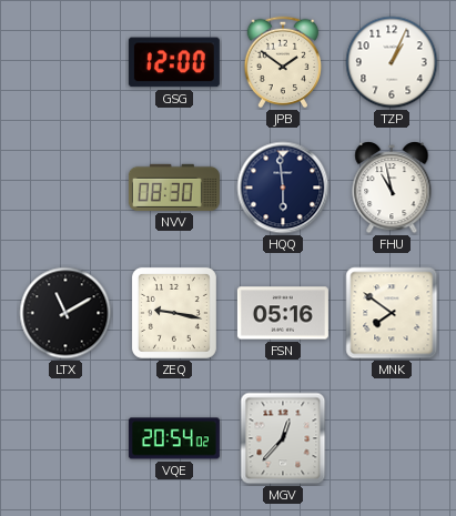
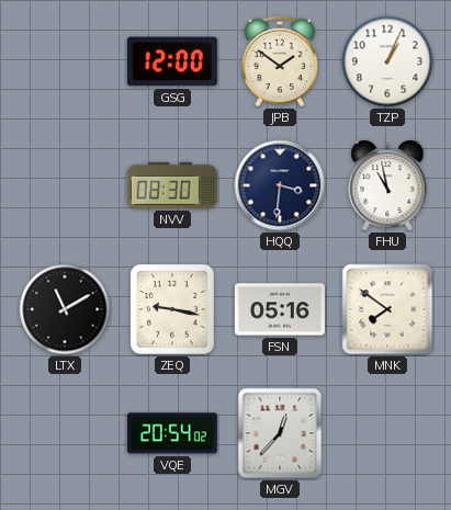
HQQ: 5:59 -> 3:31 (280, 185)
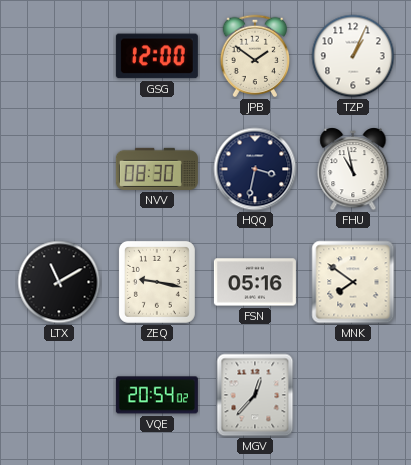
HQQ: 3:31 -> 3:32 (255, 169)
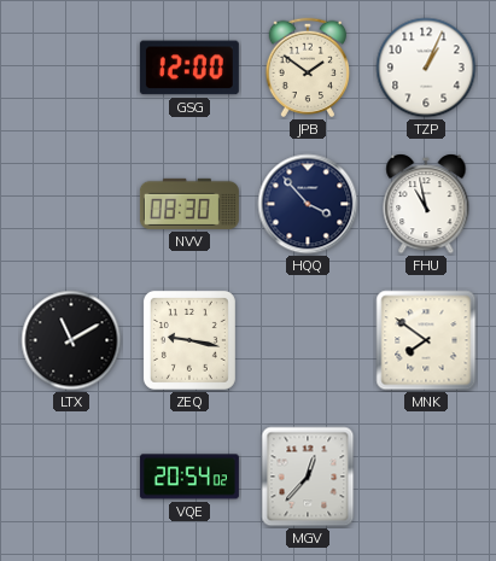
HQQ: 3:32 -> 3:53 (308, 204)
FSN: 05:16 -> none (255, 282)
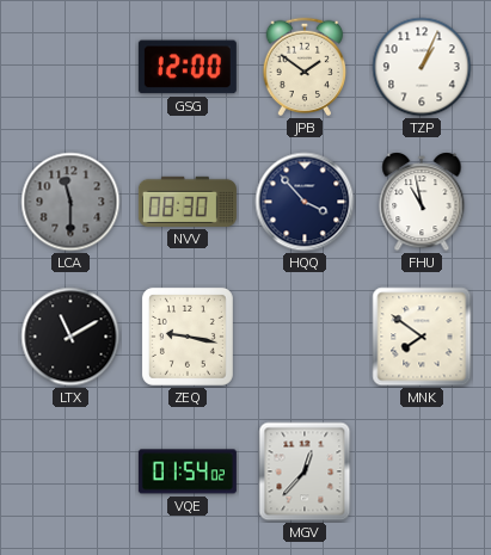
LCA: none -> 11:30 (70, 202)
VQE: 20:54 -> 01:54 (188, 471)
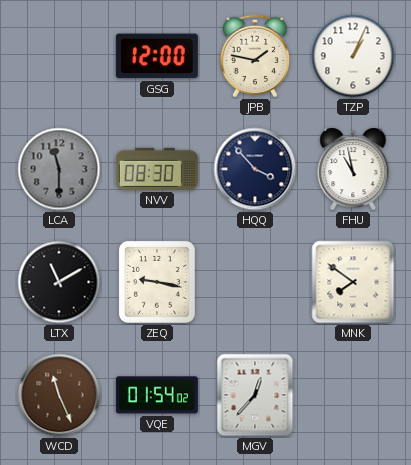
JPB: 1:51 -> 1:47 (255, 56)
WCD: none -> 11:26 (59, 395)
